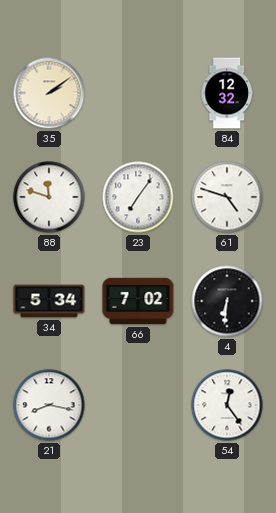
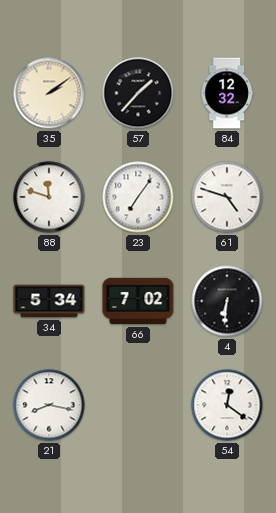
57: none -> 1:37 (138, 93)
54: 12:24 -> 12:21 (227, 405)
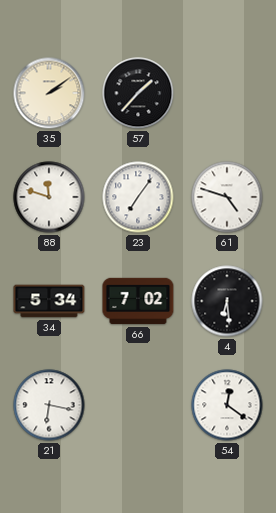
84: 12:32 -> none (227, 93)
4: 6:31 -> 6:29 (227, 301)
21: 8:17 -> 6:17 (49, 405)
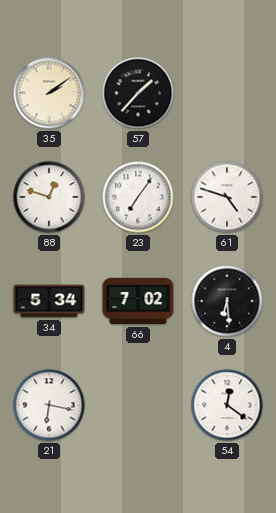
88: 11:48 -> 12:48 (49, 197)
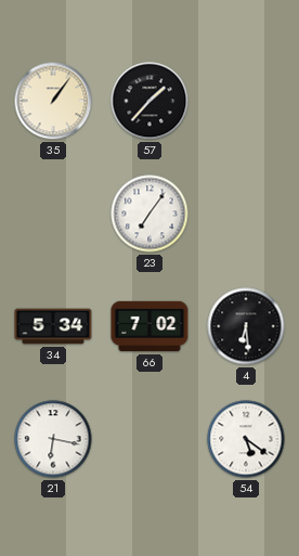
35: 2:09 -> 1:06 (53, 101)
88: 12:48 -> none (49, 197)
61: 4:48 -> none (227, 197)
54: 12:21 -> 5:21 (246, 439)
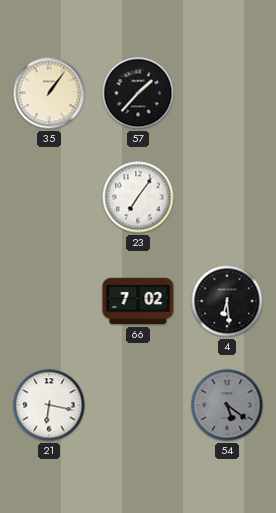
34: 5:34 -> none (53, 326)
54 dial: white -> grey (227, 405)
